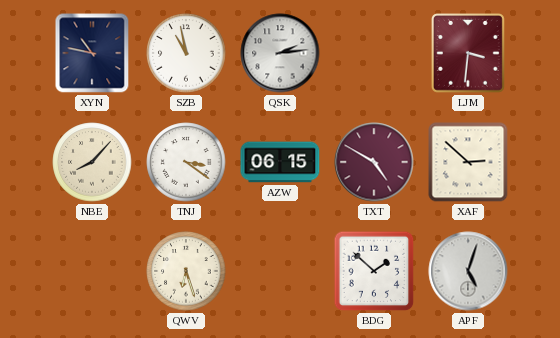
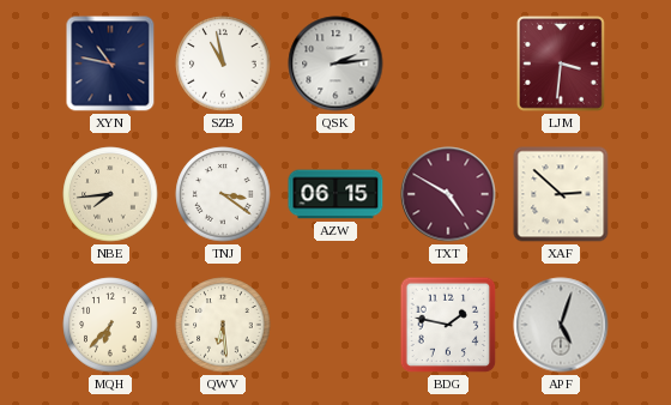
NBE: 8:07 -> 7:44 (110, 194)
MQH: none -> 6:37 (110, 325)
QWV: 6:27 -> 6:29 (223, 325)
BDG: 1:52 -> 1:47 (448, 325)
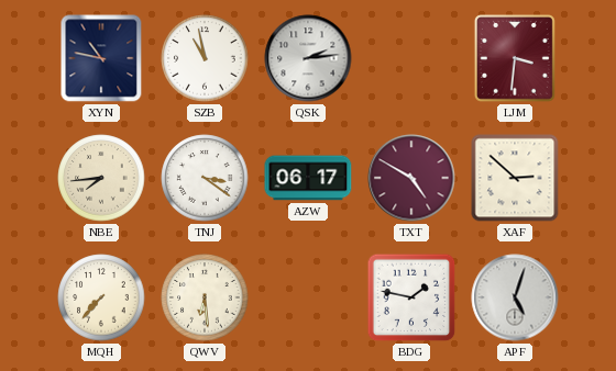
AZW: 06:15 -> 06:17 (308, 178)
MQH: 6:37 -> 7:37 (101, 297)
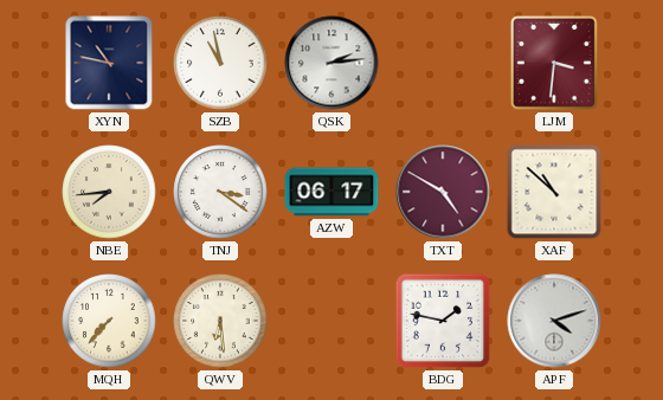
XAF: 2:52 -> 10:52 (554, 192)
APF: 5:03 -> 4:12 (554, 321)
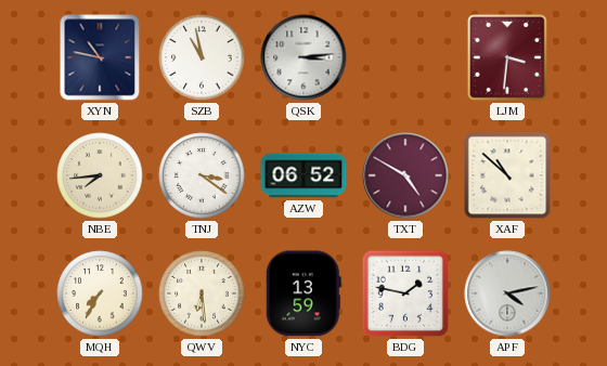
QSK: 2:14 -> 3:14 (303, 57)
AZW: 06:17 -> 06:52 (303, 175)
MQH: 7:37 -> 7:35 (100, 293)
NYC: none -> 13:59 (303, 293)
APF: 4:12 -> 4:13 (507, 293)
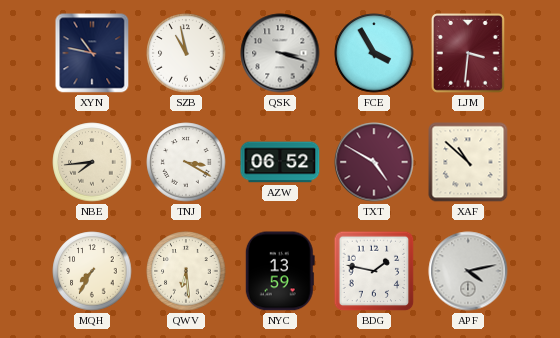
QSK: 3:14 -> 3:18 (280, 53)
FCE: none -> 3:55 (374, 53)
TNJ: 3:21 -> 3:20 (186, 162)
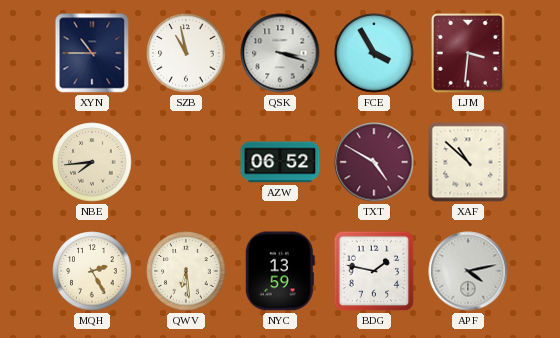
XYN: 10:47 -> 10:45 (92, 53)
TNJ: 3:20 -> none (186, 162)
MQH: 7:35 -> 2:25 (92, 271)
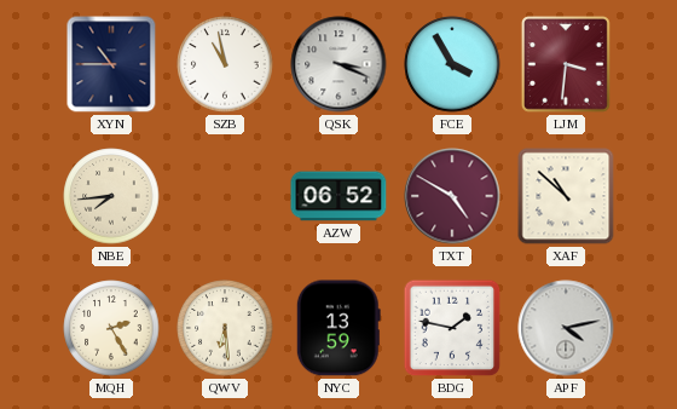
QSK: 3:18 -> 3:19 (338, 64)
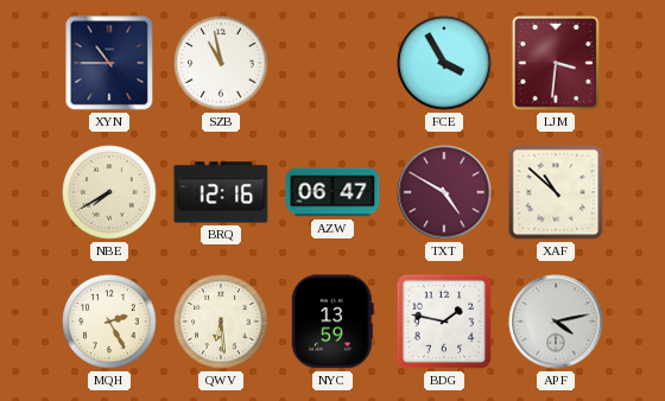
QSK: 3:19 -> none (338, 64)
NBE: 7:44 -> 7:40 (109, 192)
BRQ: none -> 12:16 (221, 192)
AZW: 06:52 -> 06:47 (332, 192)
